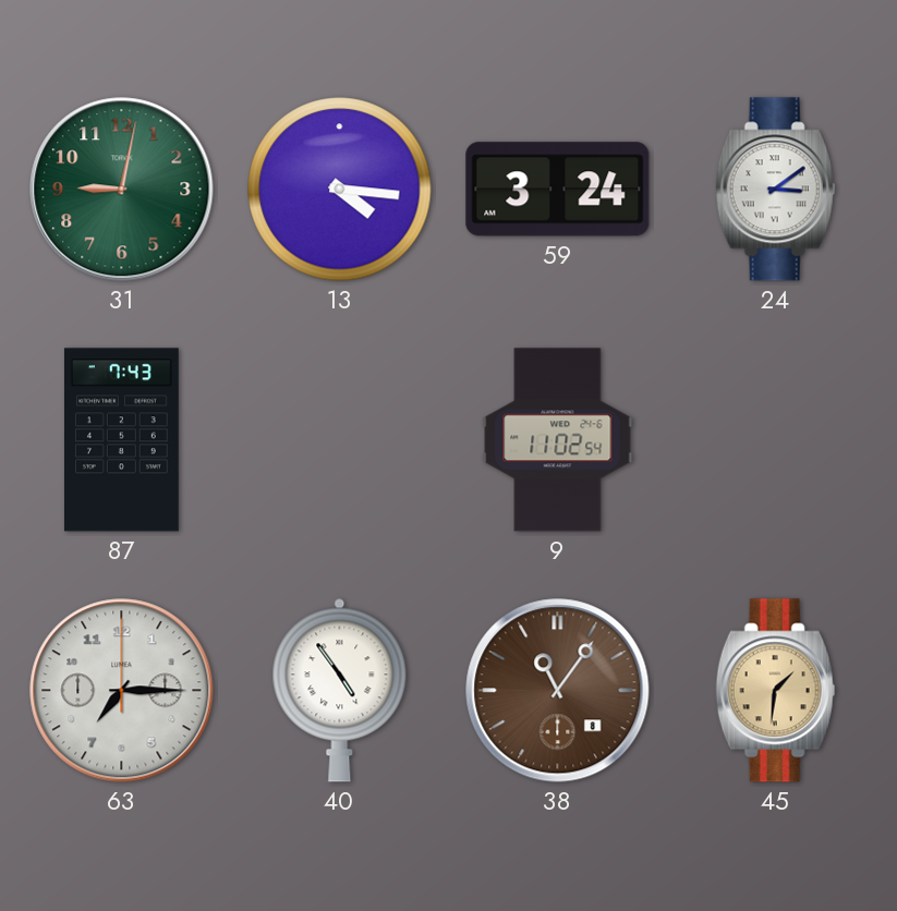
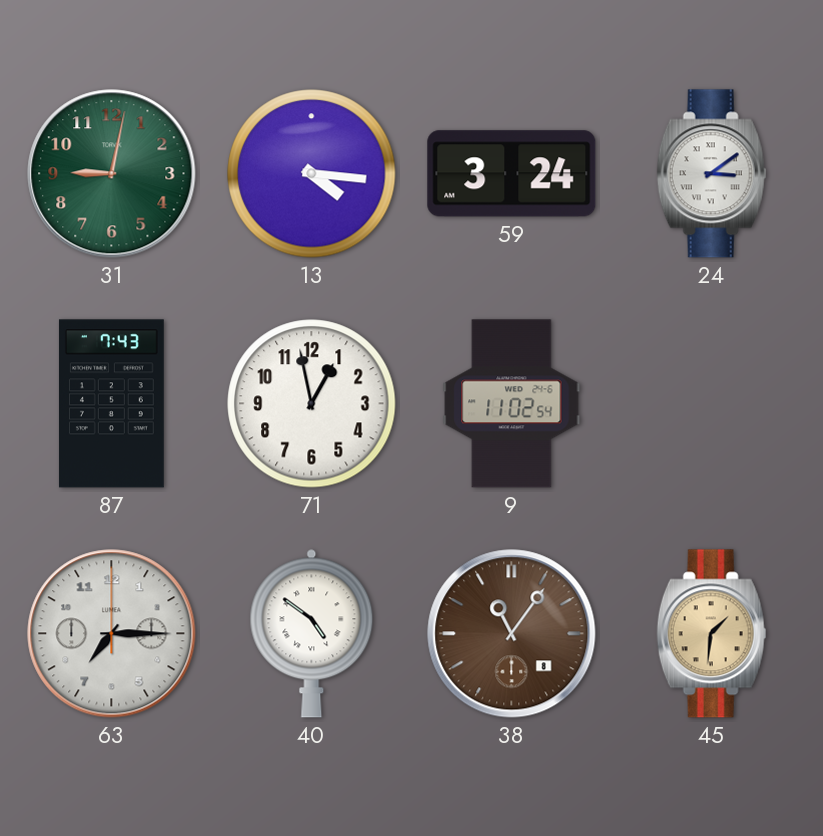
71: none -> 12:58 (312, 404)
40: 4:54 -> 4:51 (312, 633)
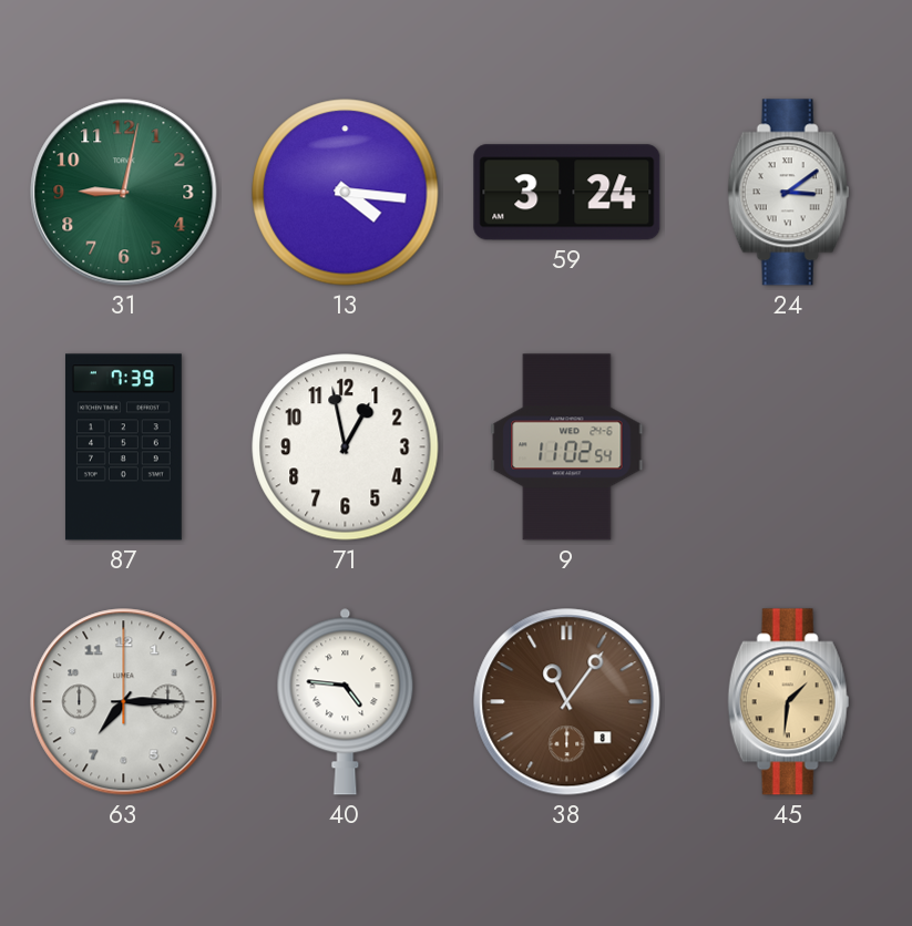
87: 7:43 -> 7:39 (123, 447)
40: 4:51 -> 4:46 (346, 701)
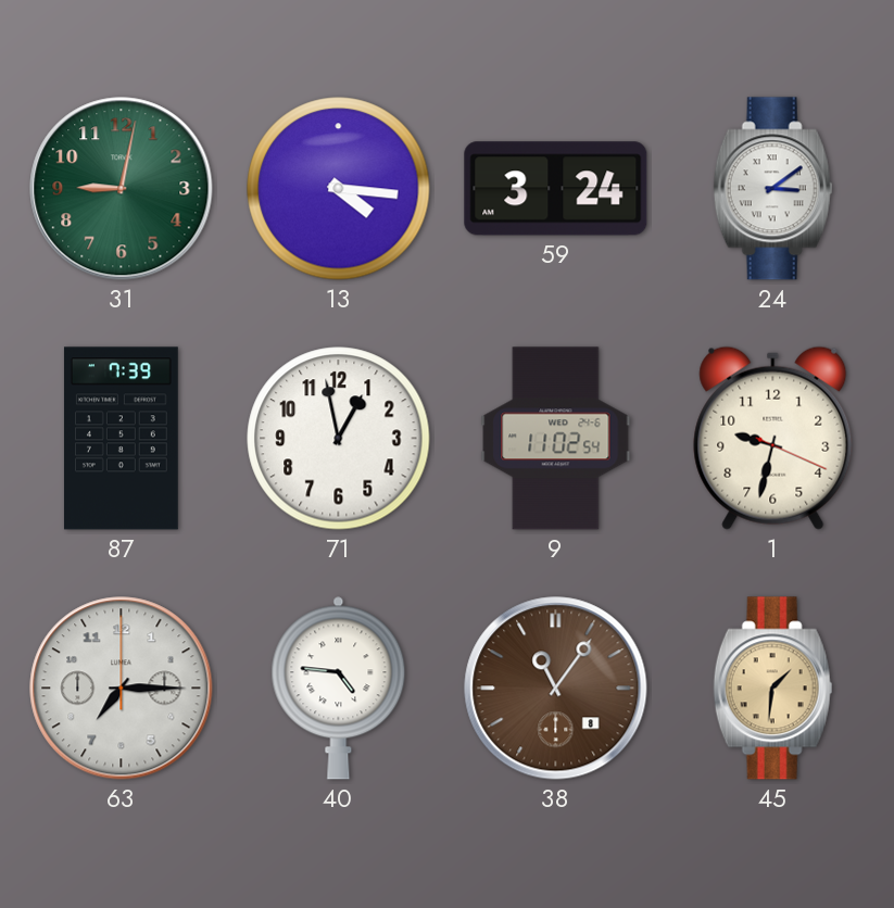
1: none -> 9:32 (773, 438)
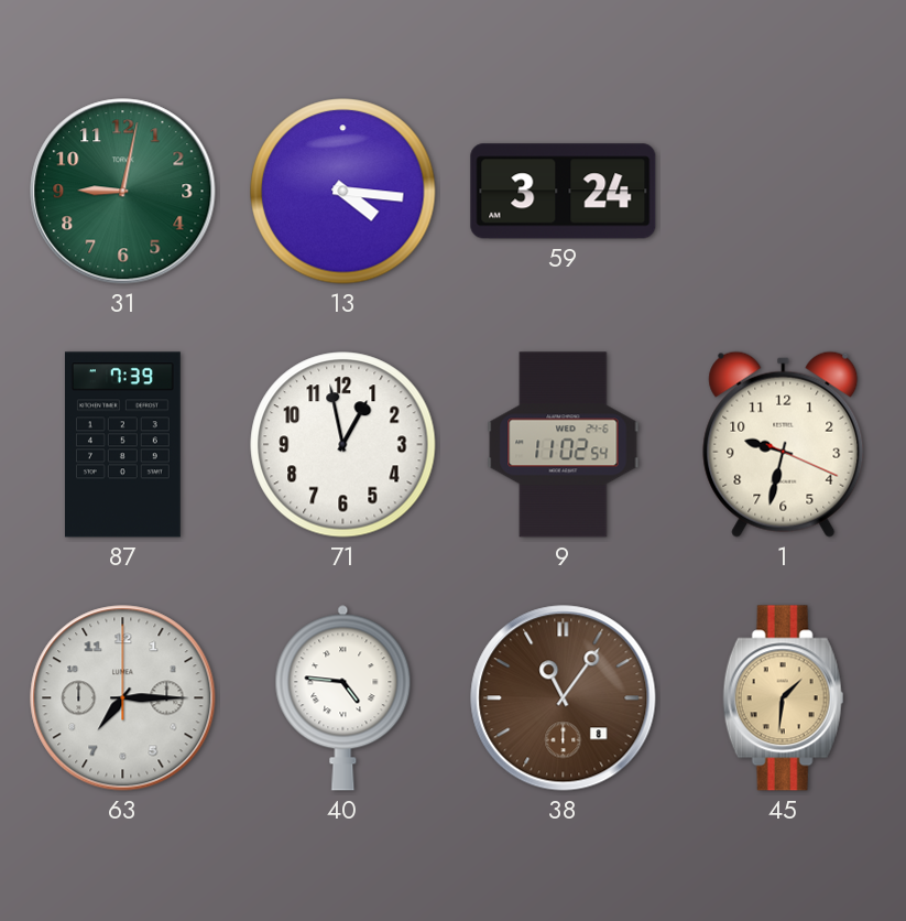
24: 3:09 -> none (773, 189)
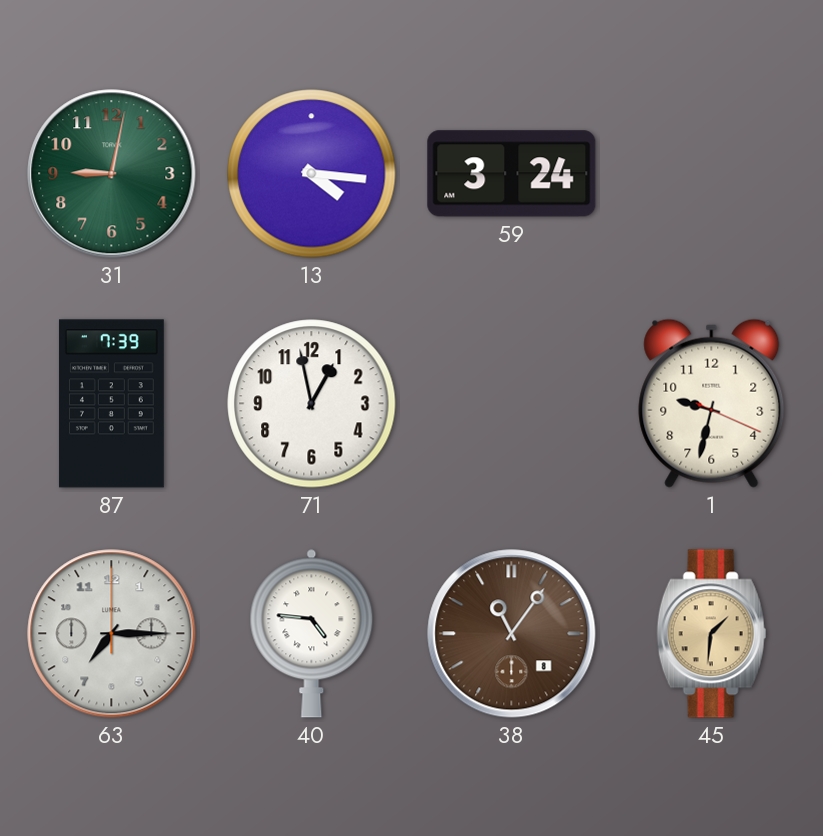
9: 11:02 -> none (564, 445)
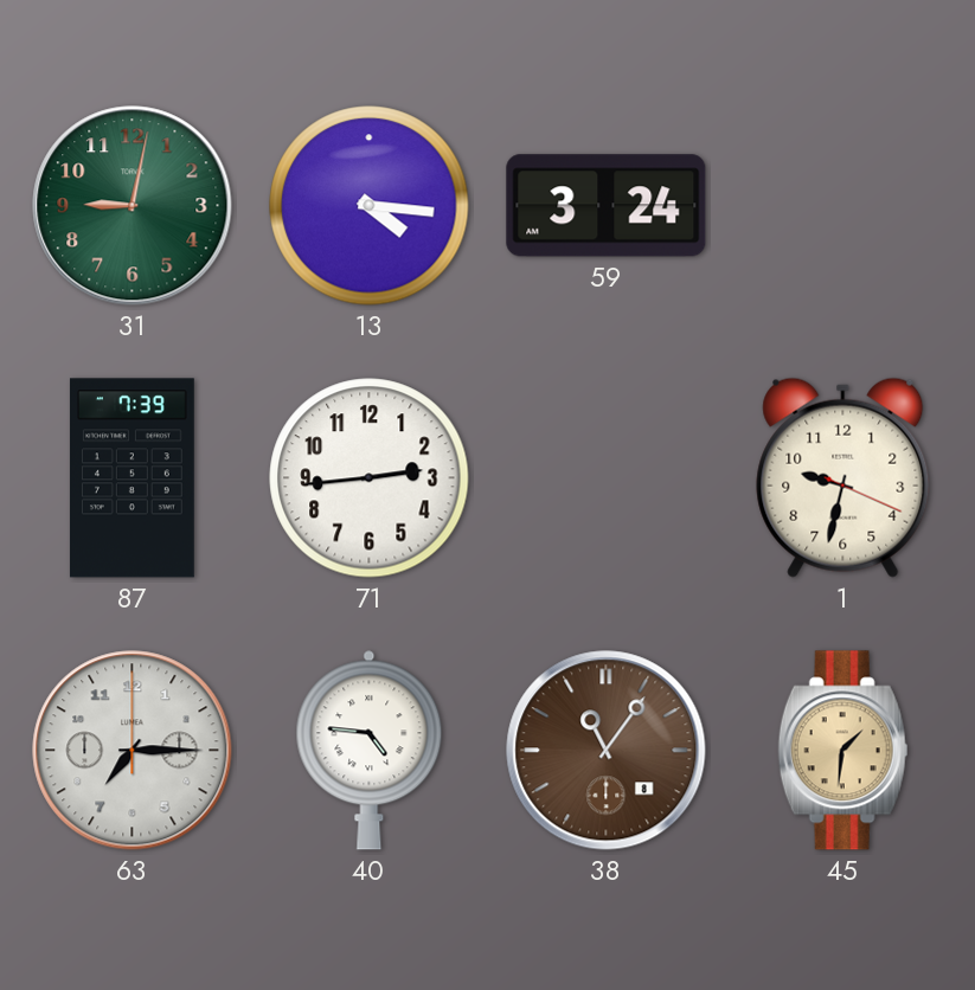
71: 12:58 -> 2:44 (370, 478)
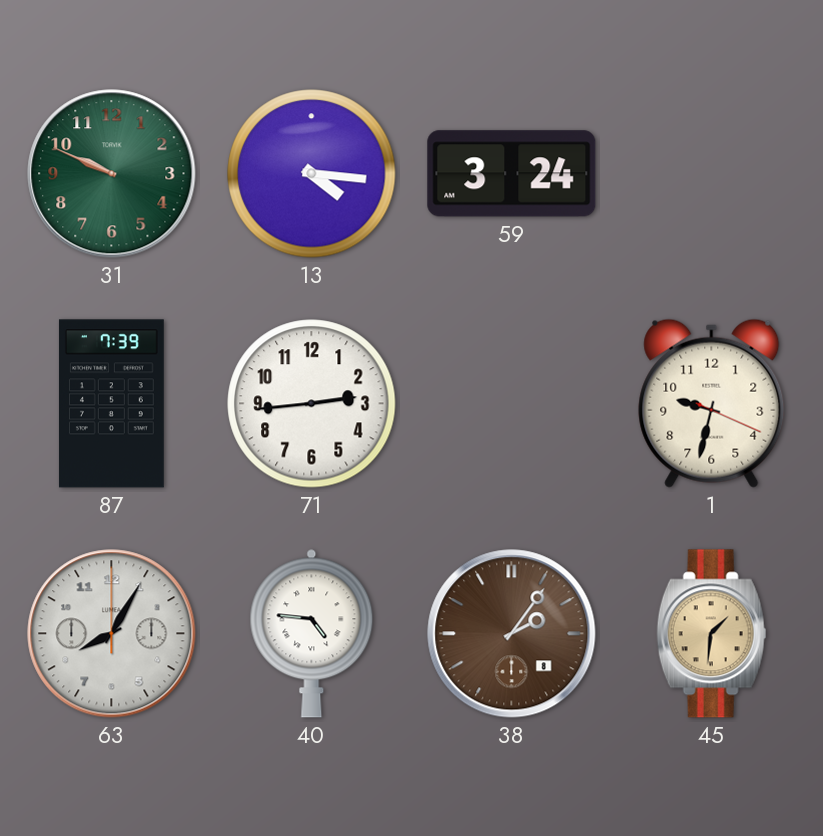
31: 9:02 -> 9:49 (112, 174)
63: 7:15 -> 8:05 (112, 634)
38: 11:06 -> 2:06 (512, 634)
